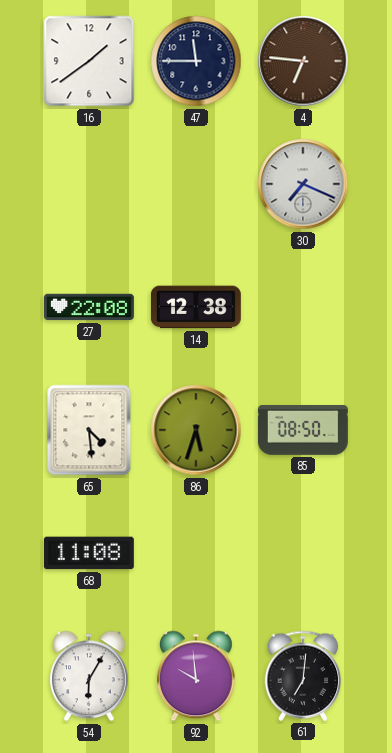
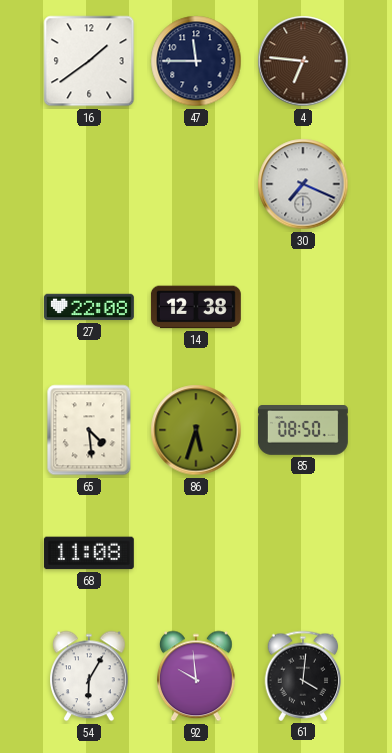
61: 7:01 -> 4:01 (303, 676)
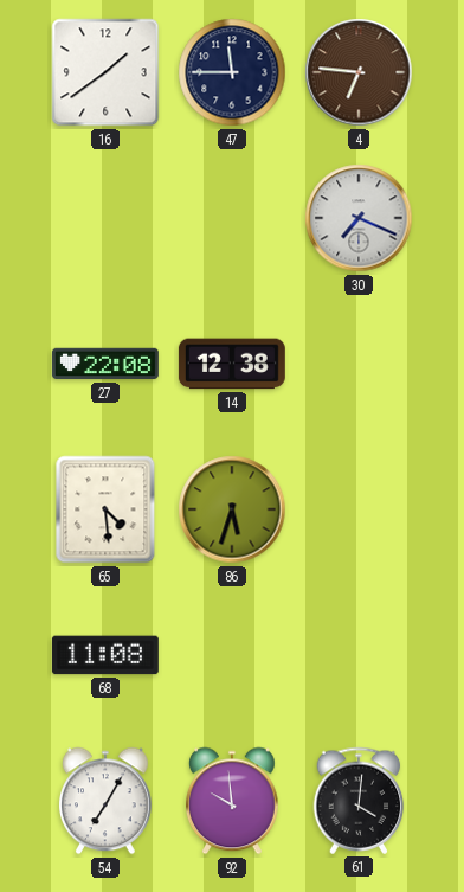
85: 08:50 -> none (303, 431)
54: 6:05 -> 7:05 (107, 801)
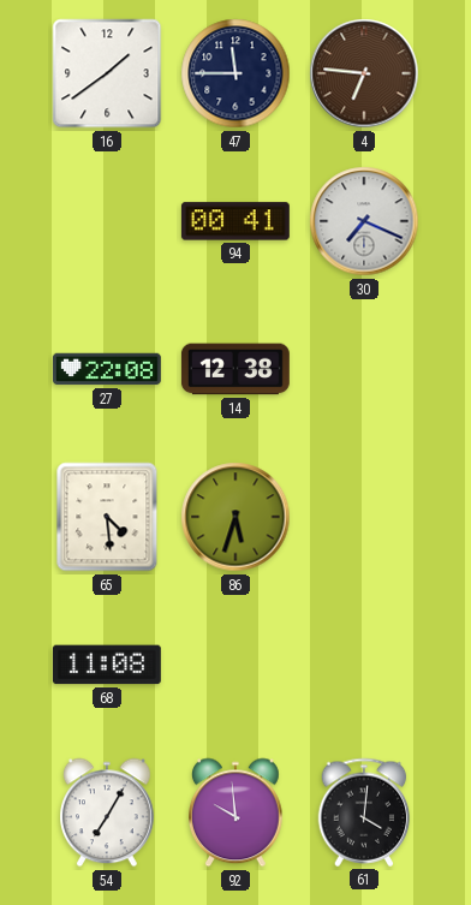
94: none -> 00:41 (235, 221)
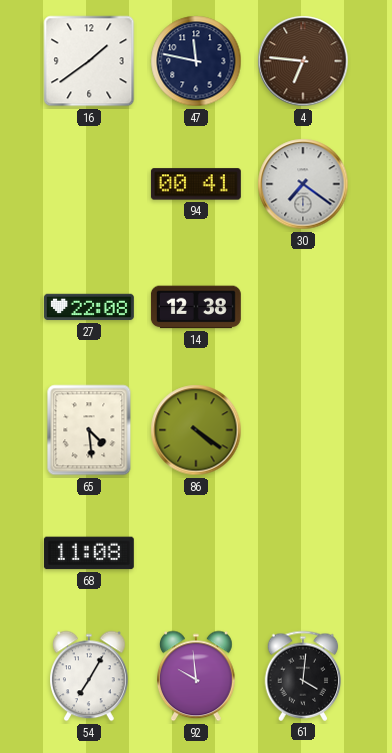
47: 11:45 -> 11:47 (196, 61)
30: 7:19 -> 7:21 (303, 184)
86: 5:33 -> 4:21 (196, 430)
